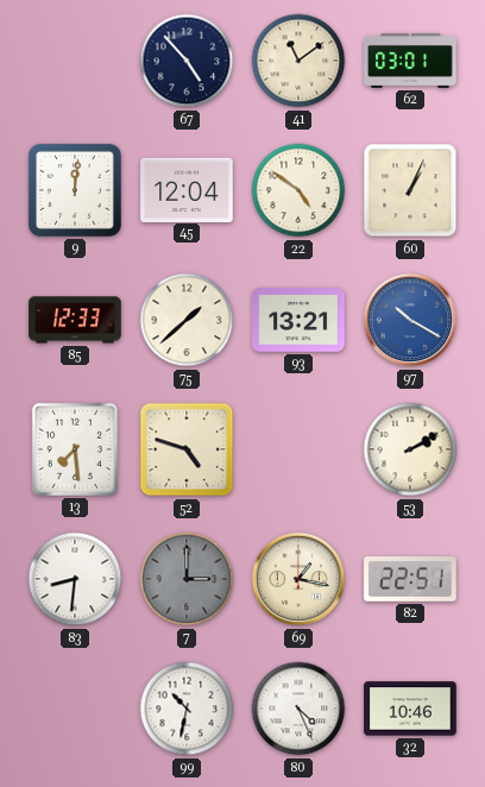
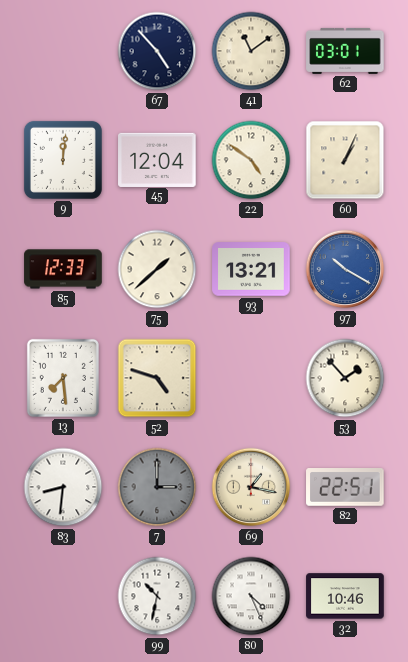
53: 2:10 -> 1:53 (345, 378)
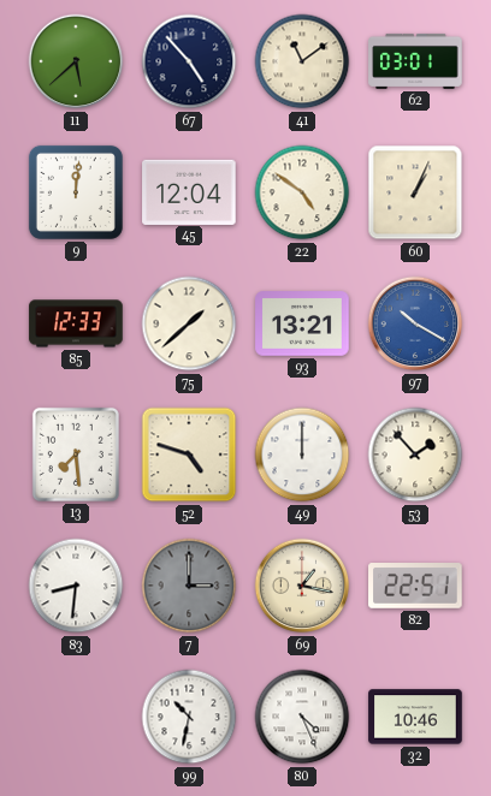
11: none -> 5:38 (76, 61)
49: none -> 12:00 (302, 455)
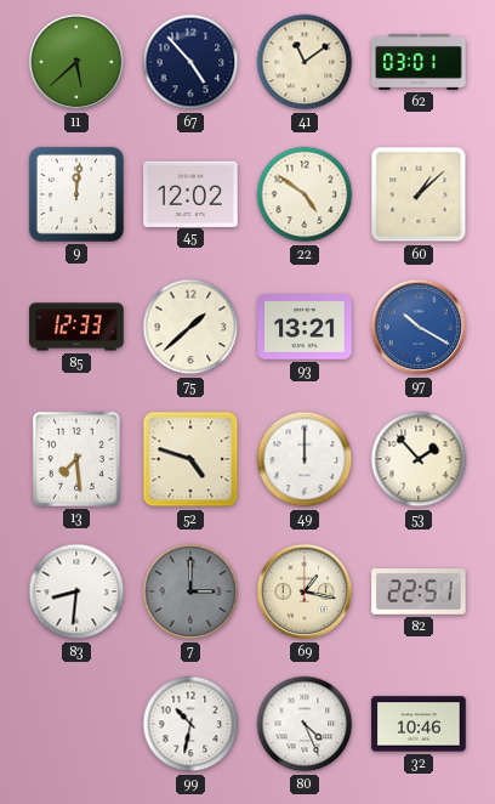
45: 12:04 -> 12:02 (190, 193)
60: 1:04 -> 1:08 (419, 194)
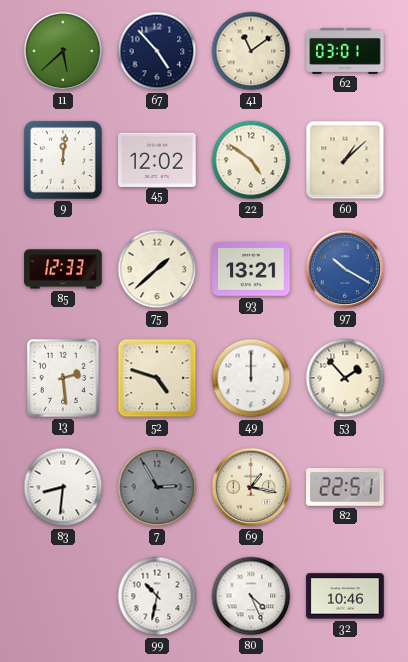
13: 7:29 -> 2:29 (63, 378)
7: 3:00 -> 2:55 (157, 487)
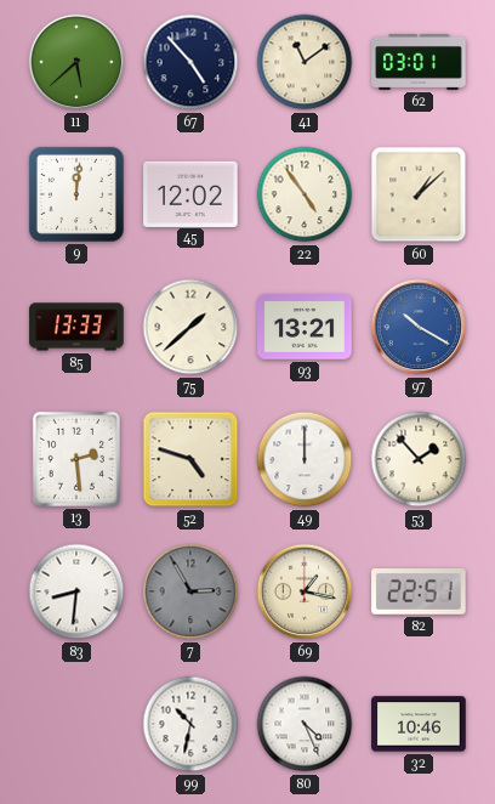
22: 4:51 -> 4:54 (305, 194)
85: 12:33 -> 13:33 (76, 327)
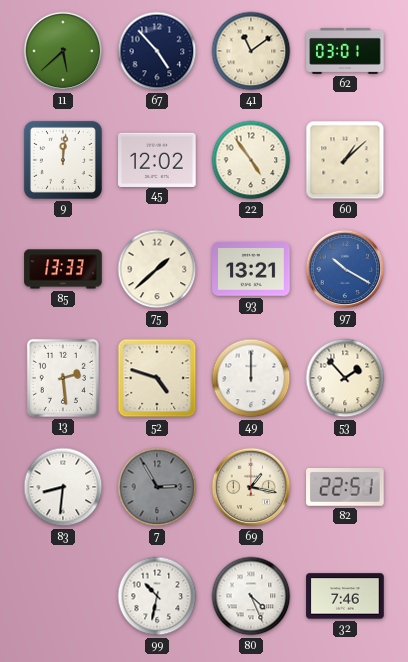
32: 10:46 -> 7:46 (345, 596)
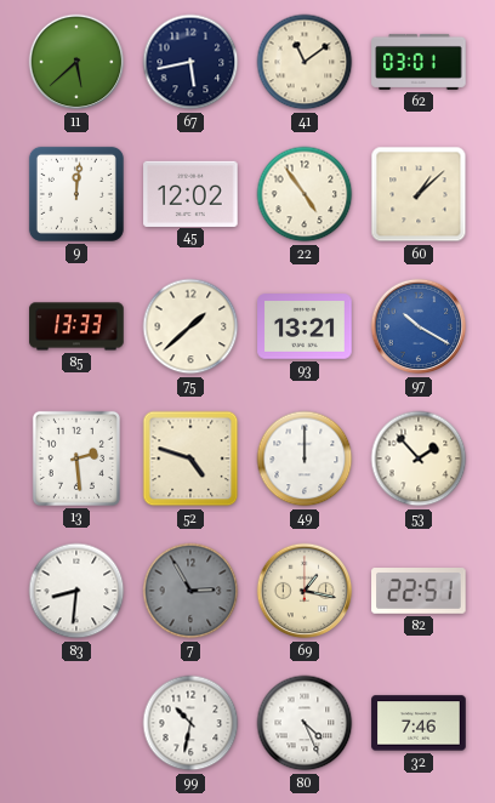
67: 4:53 -> 5:43 (190, 62)
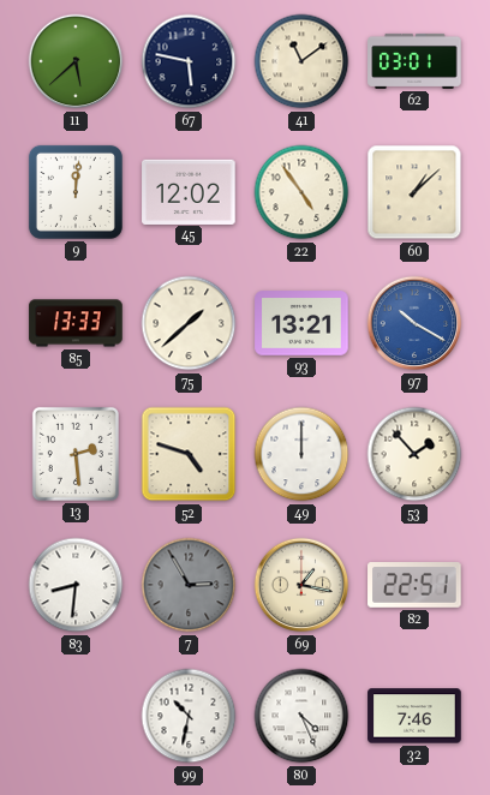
67: 5:43 -> 5:47 (189, 61)
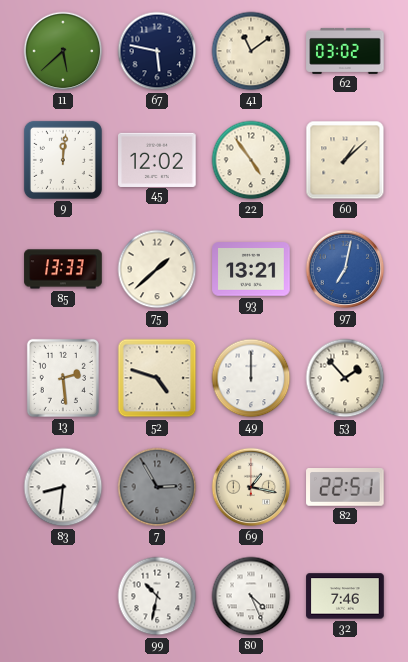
62: 03:01 -> 03:02 (345, 51)
97: 10:20 -> 7:02 (345, 269)
